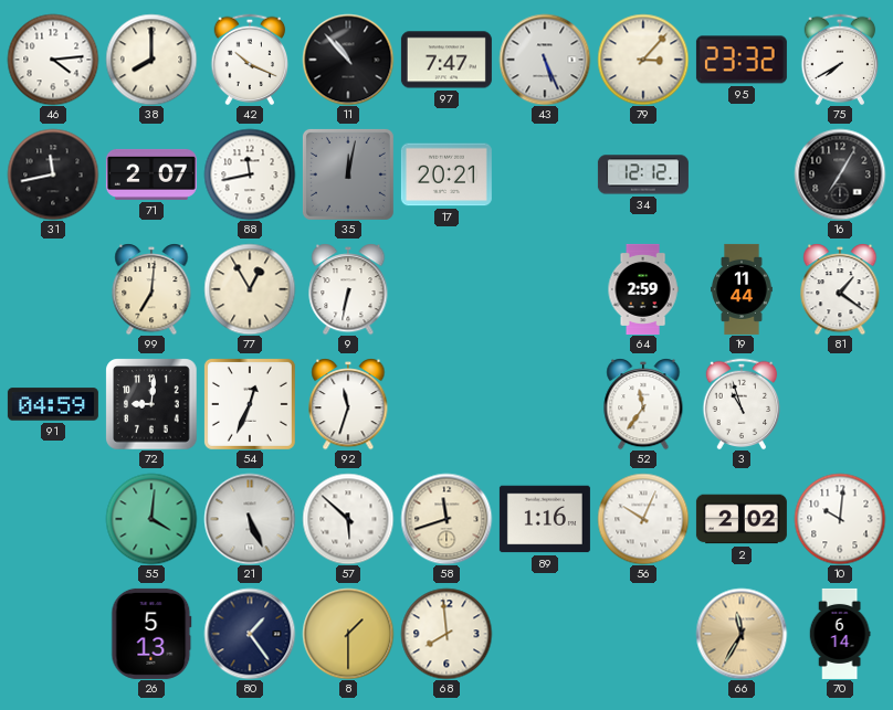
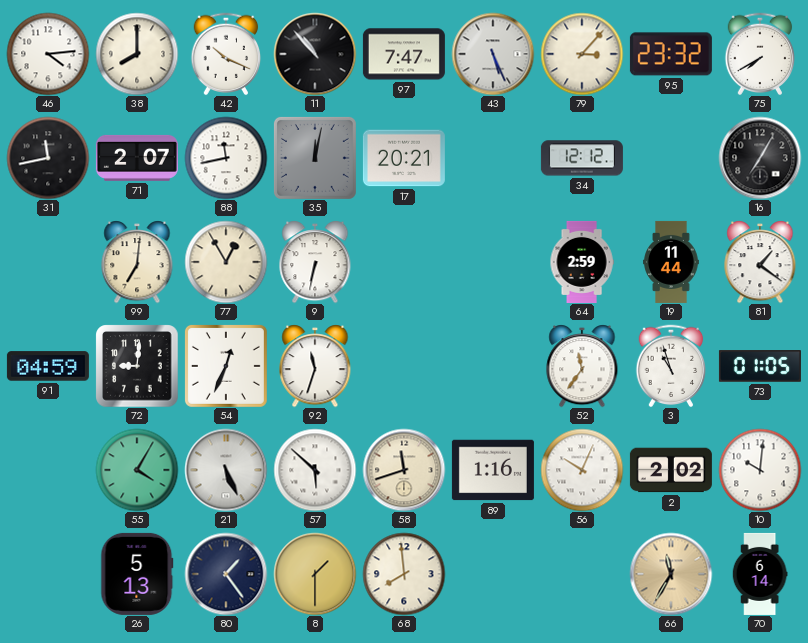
73: none -> 01:05 (760, 366)
55: 4:01 -> 4:05 (137, 470)
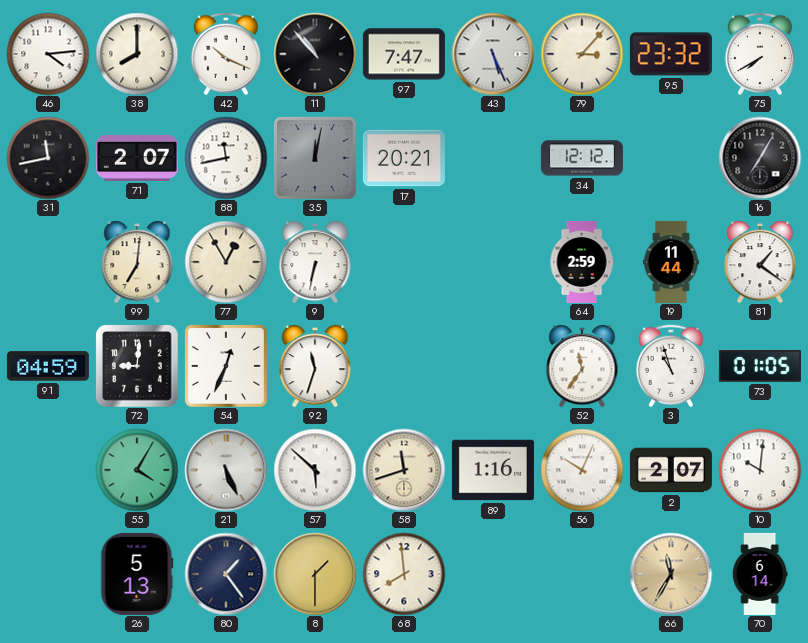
2: 2:02 -> 2:07 (671, 470)
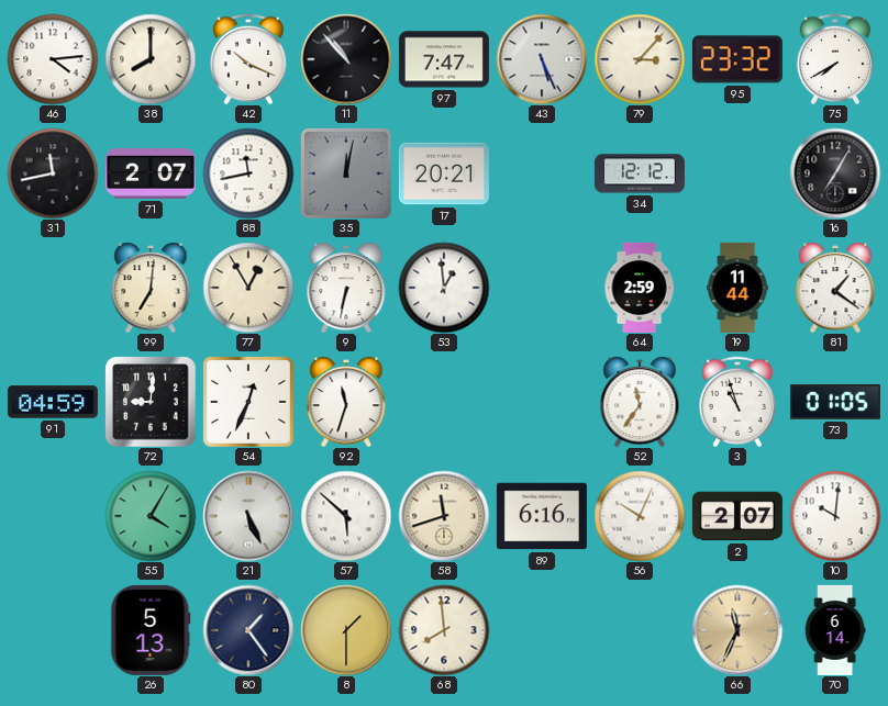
53: none -> 12:59 (444, 288)
89: 1:16 -> 6:16 (542, 516)
66: 11:35 -> 11:34 (737, 630)
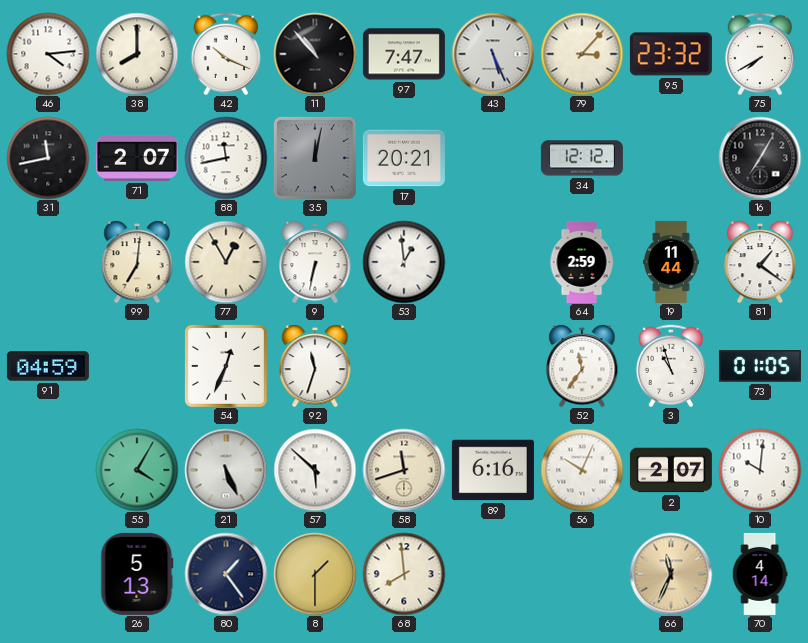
72: 9:01 -> none (151, 402)
70: 6:14 -> 4:14 (760, 574)
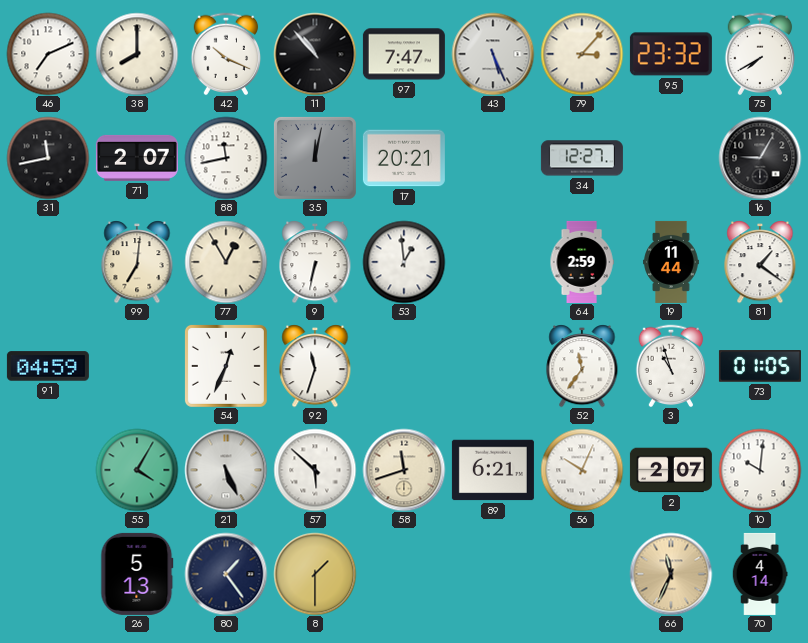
46: 4:14 -> 7:11 (48, 54)
34: 12:12 -> 12:27 (582, 158)
16: 7:05 -> 9:05 (760, 158)
89: 6:16 -> 6:21 (493, 470)
68: 7:59 -> none (404, 574)
